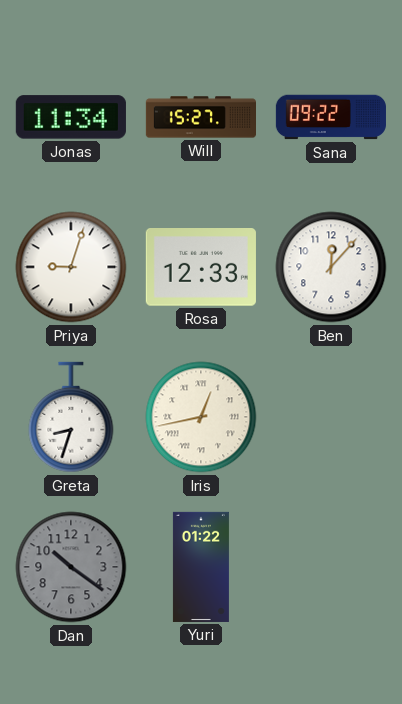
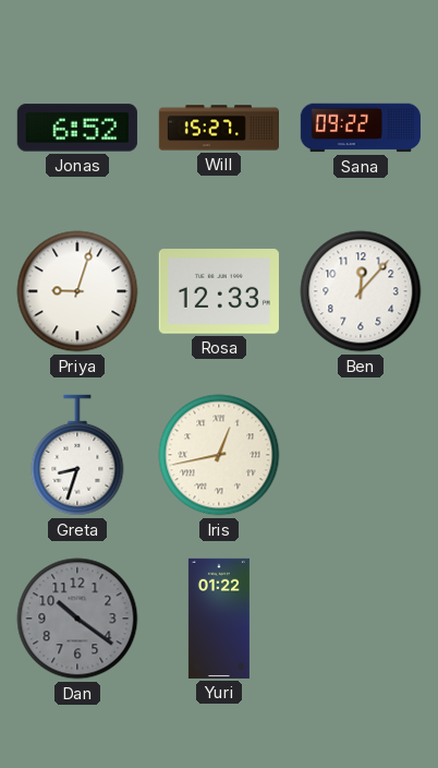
Jonas: 11:34 -> 6:52 (77, 128)
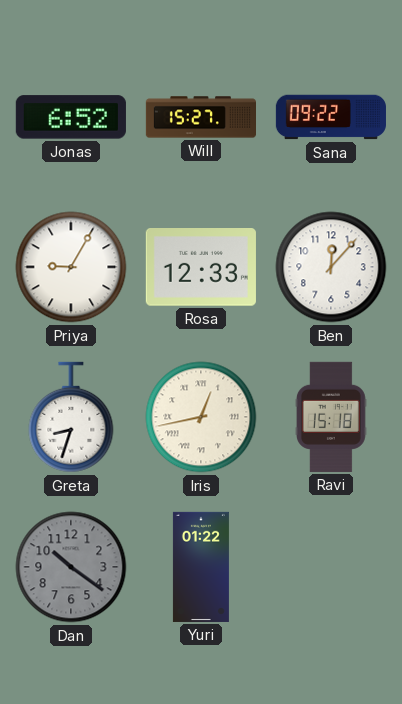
Priya: 9:03 -> 9:05 (71, 267)
Ravi: none -> 15:18 (331, 417)
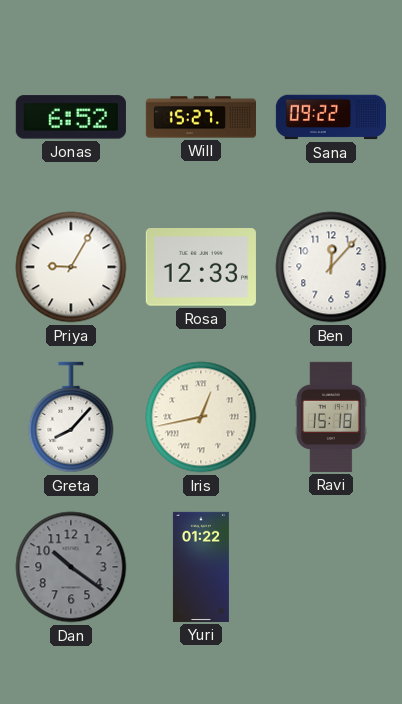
Greta: 8:33 -> 8:07 (71, 417)
